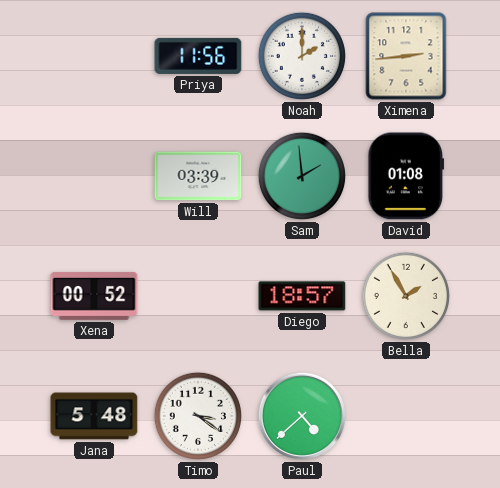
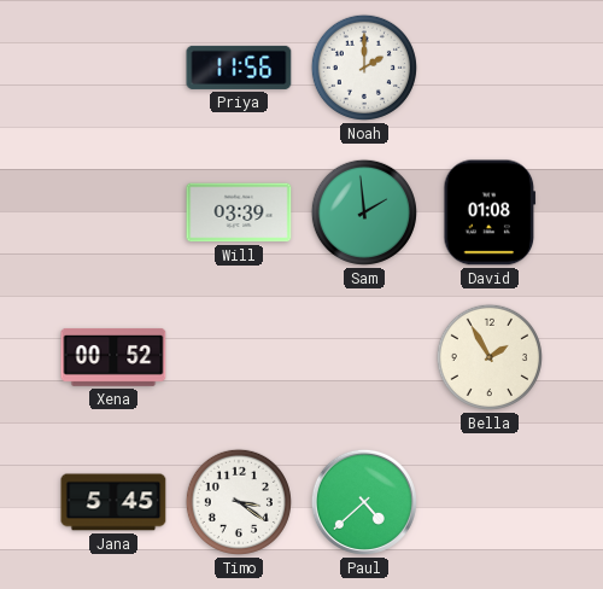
Ximena: 2:44 -> none (406, 56)
Diego: 18:57 -> none (302, 296)
Jana: 5:48 -> 5:45 (113, 502)
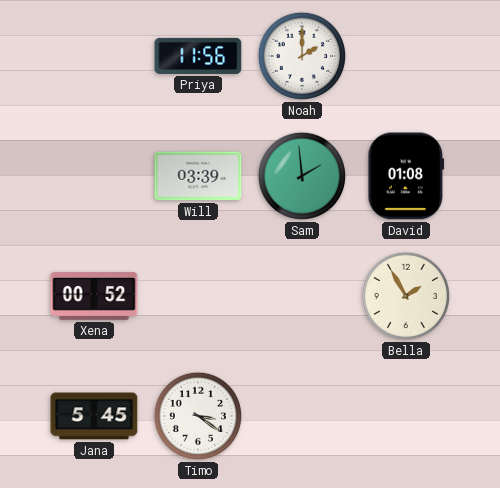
Paul: 4:38 -> none (364, 502)
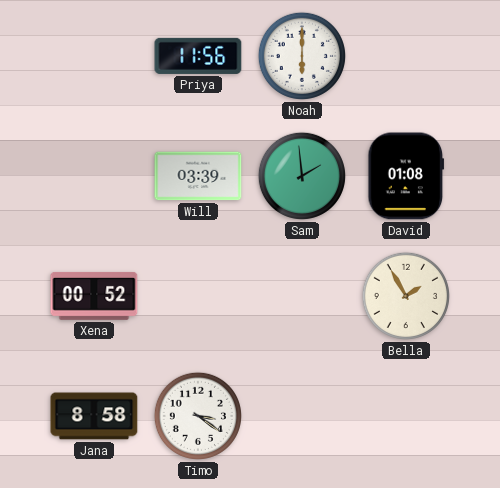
Noah: 2:00 -> 6:00 (302, 56)
Jana: 5:45 -> 8:58 (94, 416)
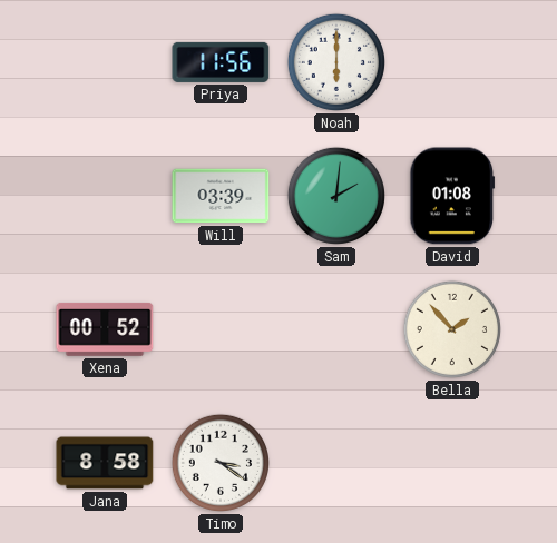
Sam: 1:59 -> 2:01 (336, 196)
Bella: 1:55 -> 1:53 (452, 329)
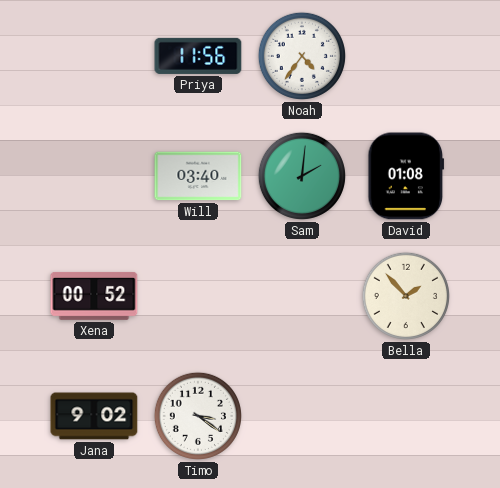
Noah: 6:00 -> 4:36 (302, 56)
Will: 03:39 -> 03:40 (198, 176)
Jana: 8:58 -> 9:02 (94, 416)
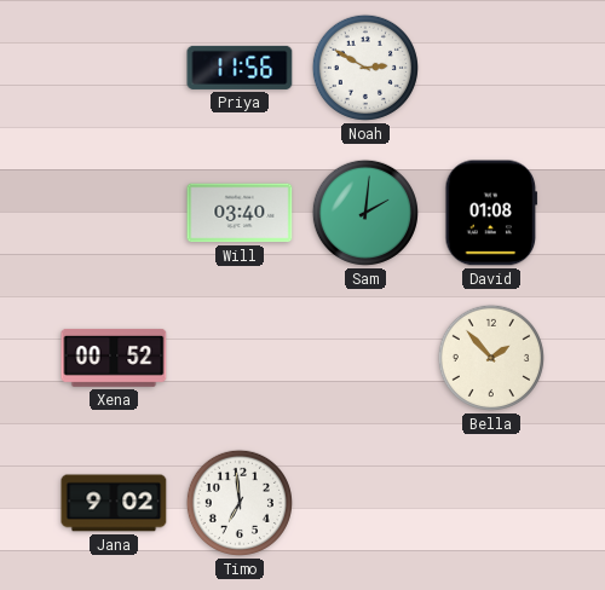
Noah: 4:36 -> 2:50 (365, 68)
Timo: 3:21 -> 6:59 (240, 503)
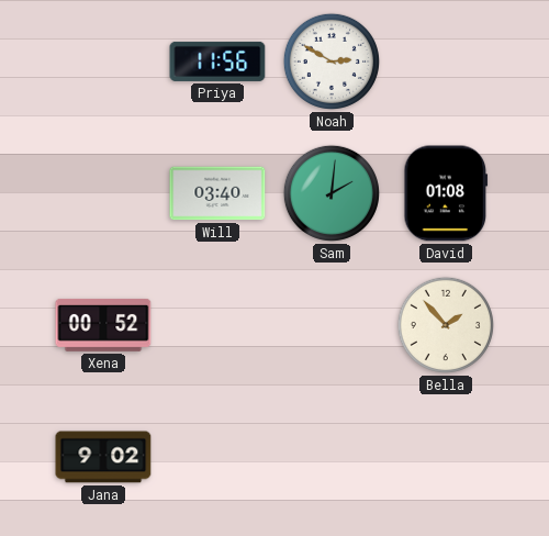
Timo: 6:59 -> none (240, 503)
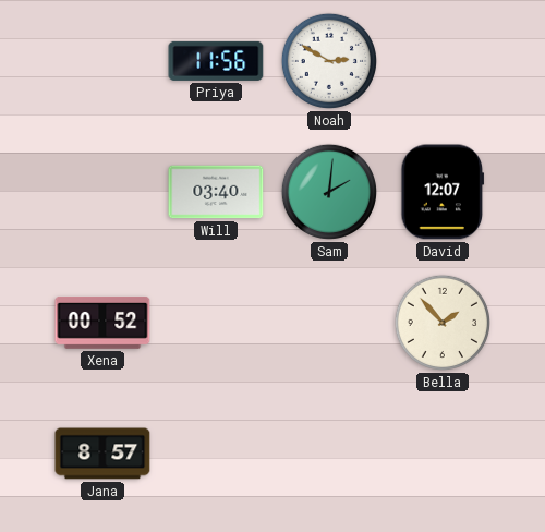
David: 01:08 -> 12:07 (443, 192)
Jana: 9:02 -> 8:57 (102, 454)
